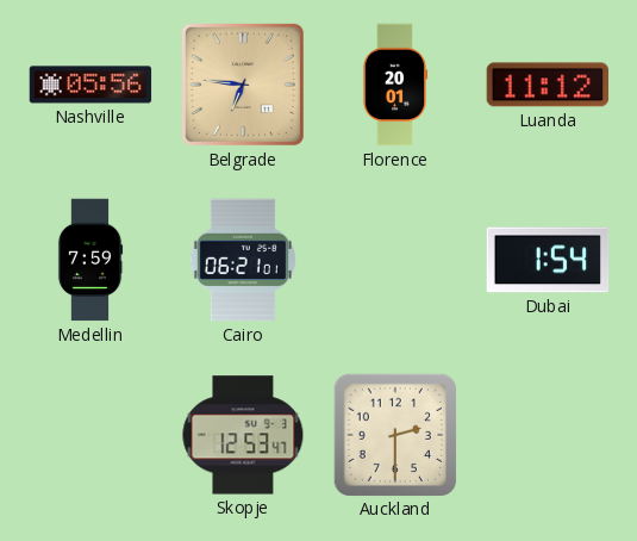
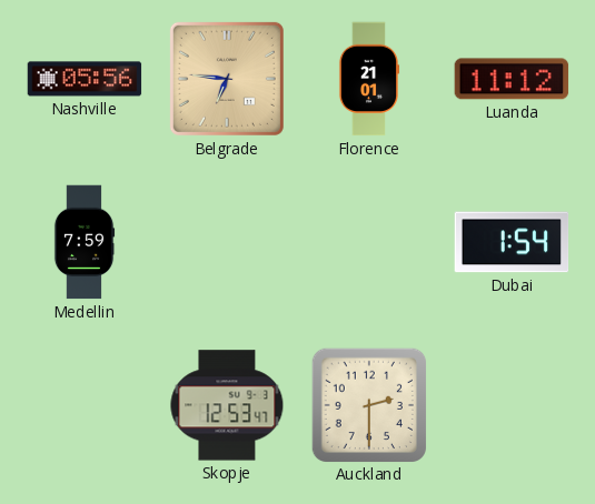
Florence: 20:01 -> 21:01 (369, 79)
Cairo: 06:21 -> none (243, 260)
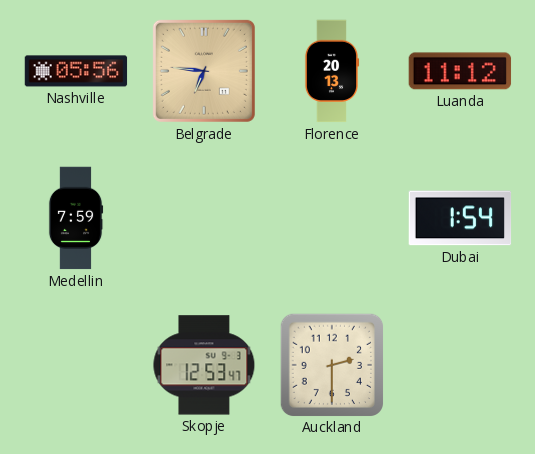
Florence: 21:01 -> 20:13 (332, 71)
